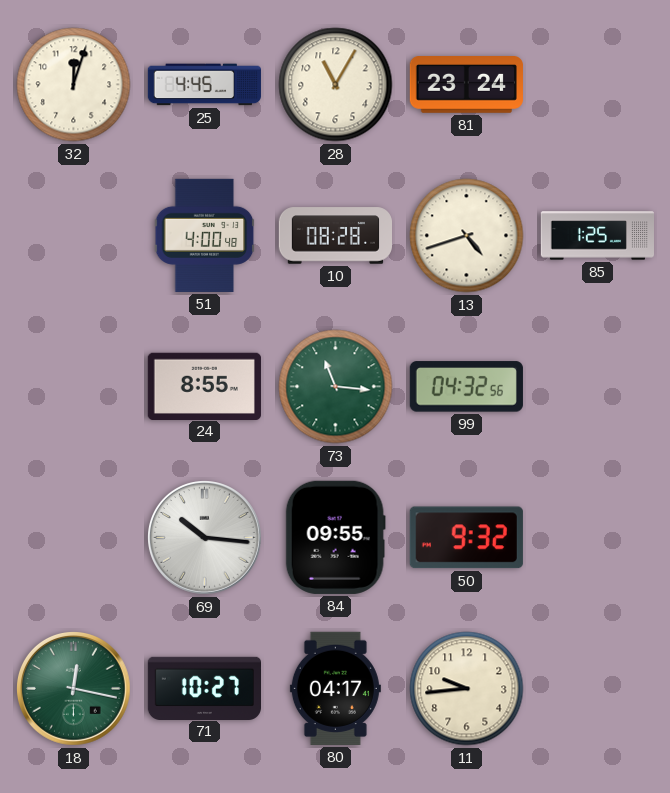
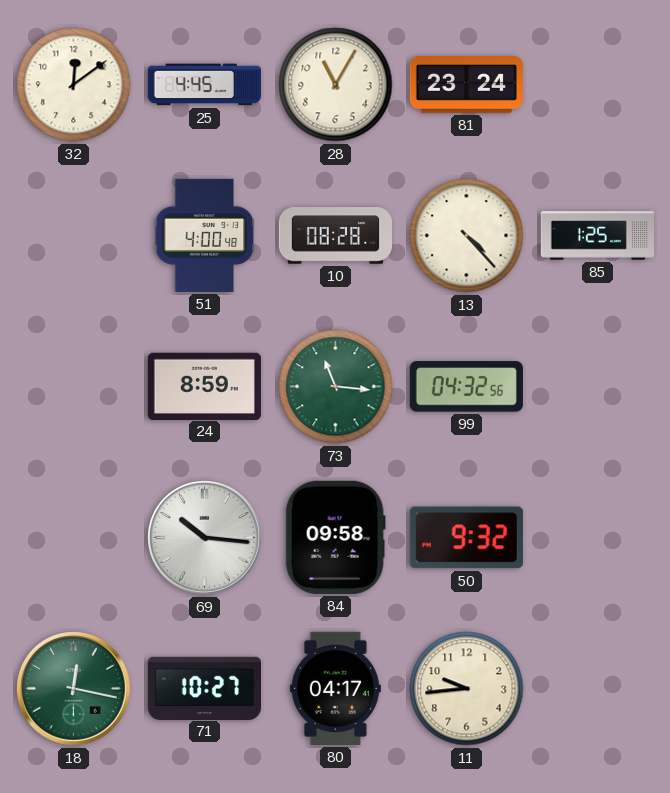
32: 12:03 -> 12:09 (74, 85)
13: 4:42 -> 4:23 (467, 236)
24: 8:55 -> 8:59 (204, 386)
84: 09:55 -> 09:58 (335, 537)
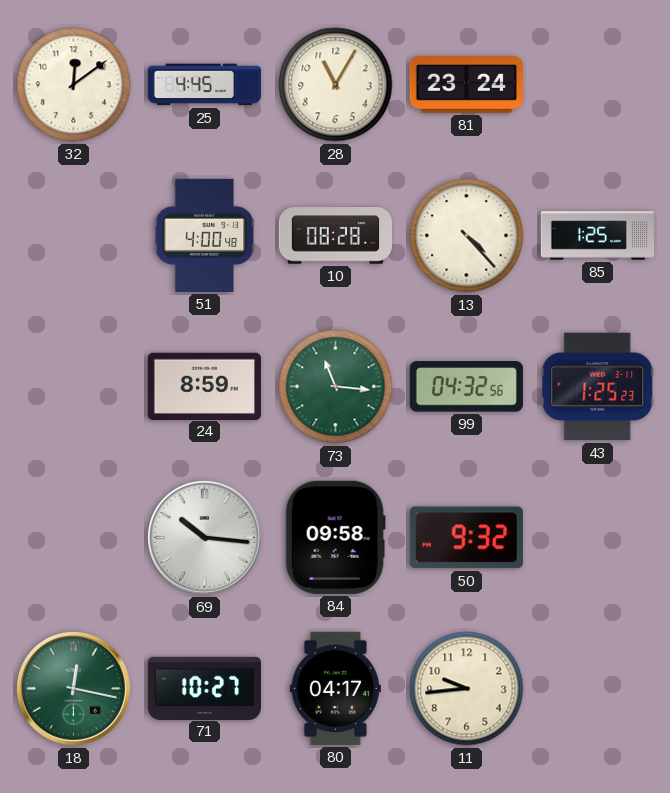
43: none -> 1:25 (598, 387)
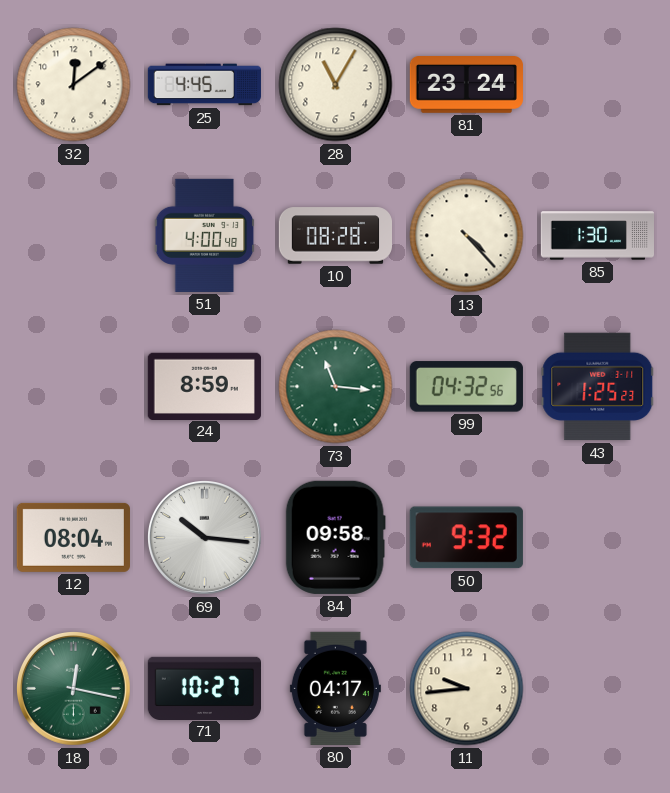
85: 1:25 -> 1:30 (597, 236)
12: none -> 08:04 (73, 537)
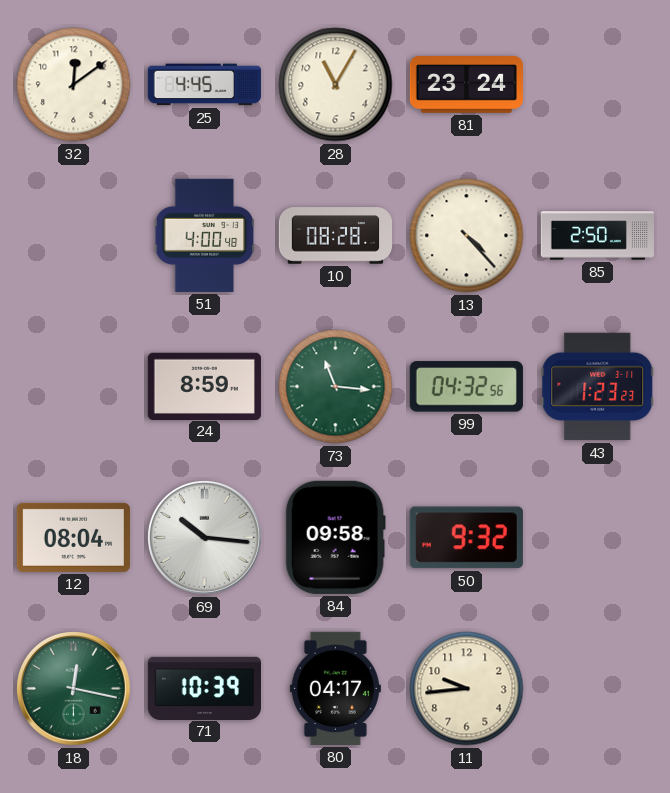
85: 1:30 -> 2:50 (597, 236)
43: 1:25 -> 1:23 (598, 387)
71: 10:27 -> 10:39 (204, 688)
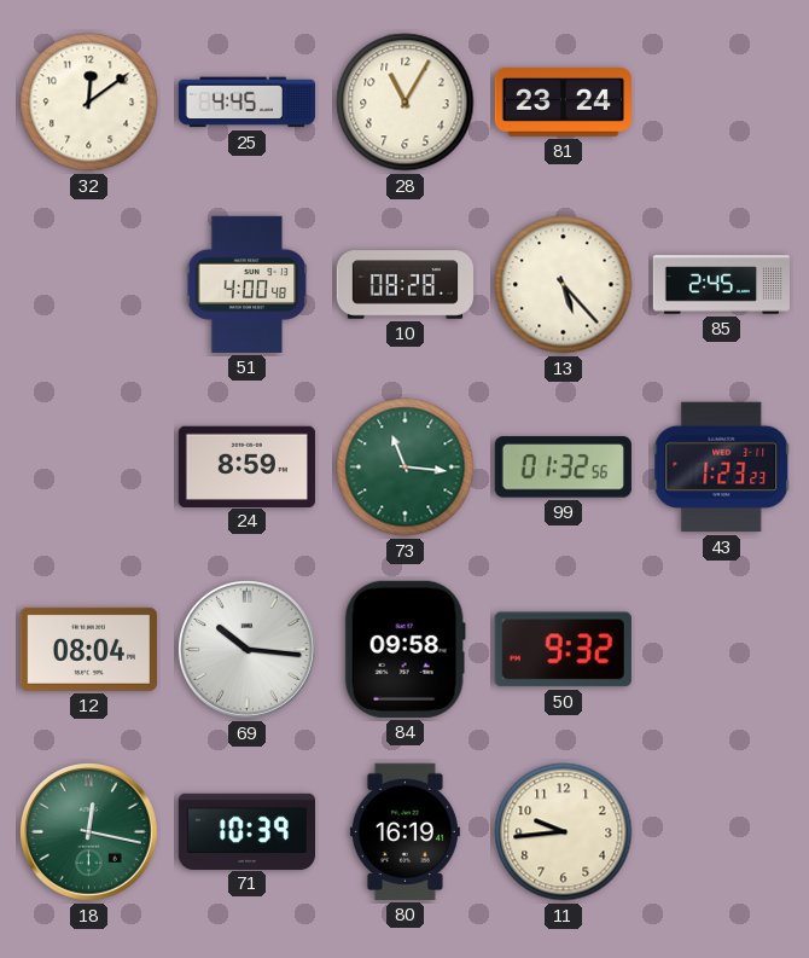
13: 4:23 -> 5:23 (564, 285)
85: 2:50 -> 2:45 (721, 285)
99: 04:32 -> 01:32 (563, 468)
80: 04:17 -> 16:19 (405, 831)
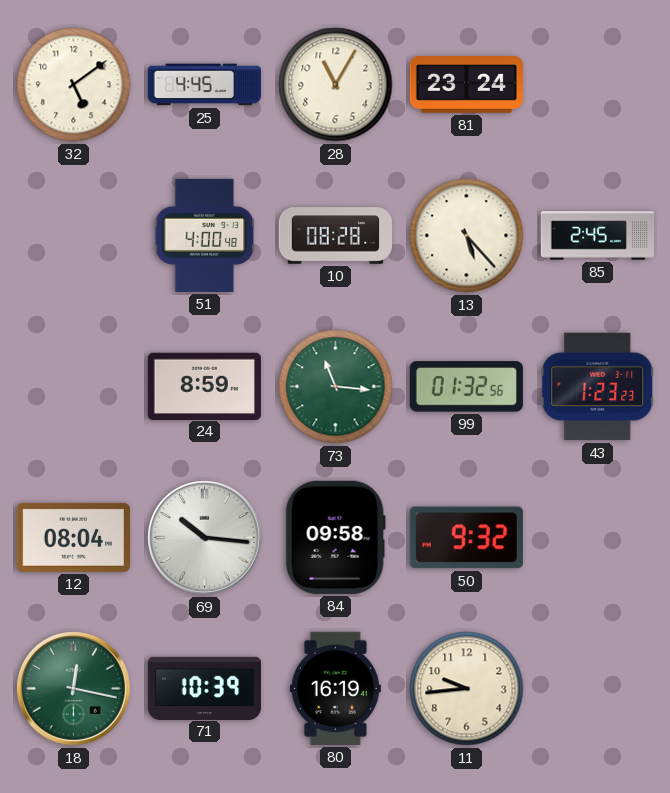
32: 12:09 -> 5:09 (74, 85)
